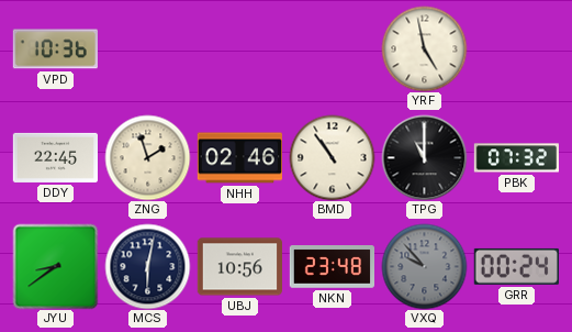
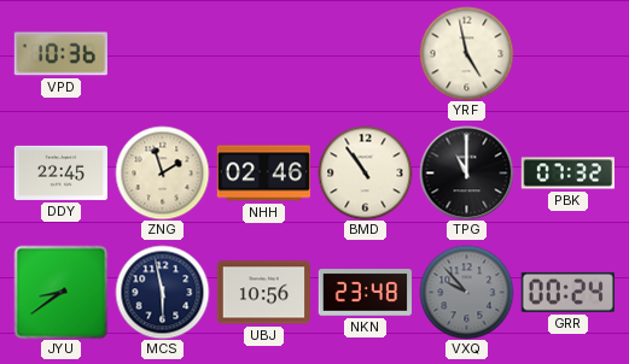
MCS: 6:02 -> 5:58 (162, 292)
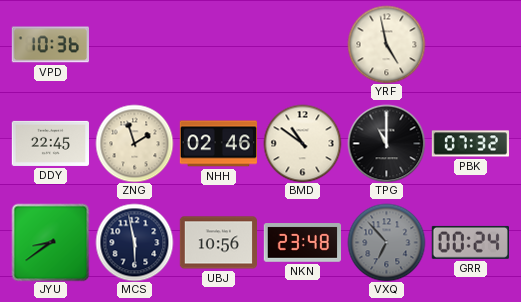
BMD: 10:54 -> 10:51 (302, 143)
VXQ: 9:53 -> 6:53 (386, 242)
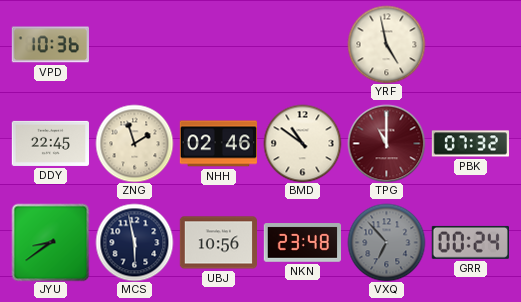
TPG dial: black -> burgundy (386, 143)
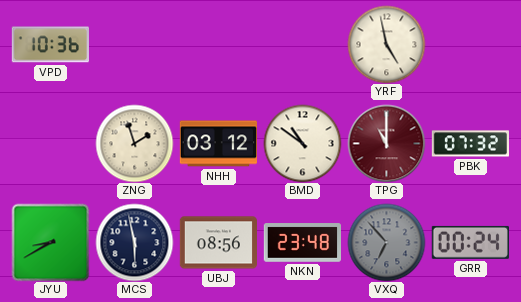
DDY: 22:45 -> none (50, 143)
NHH: 02:46 -> 03:12 (218, 144)
JYU: 8:39 -> 8:40 (50, 242)
UBJ: 10:56 -> 08:56 (218, 243)
